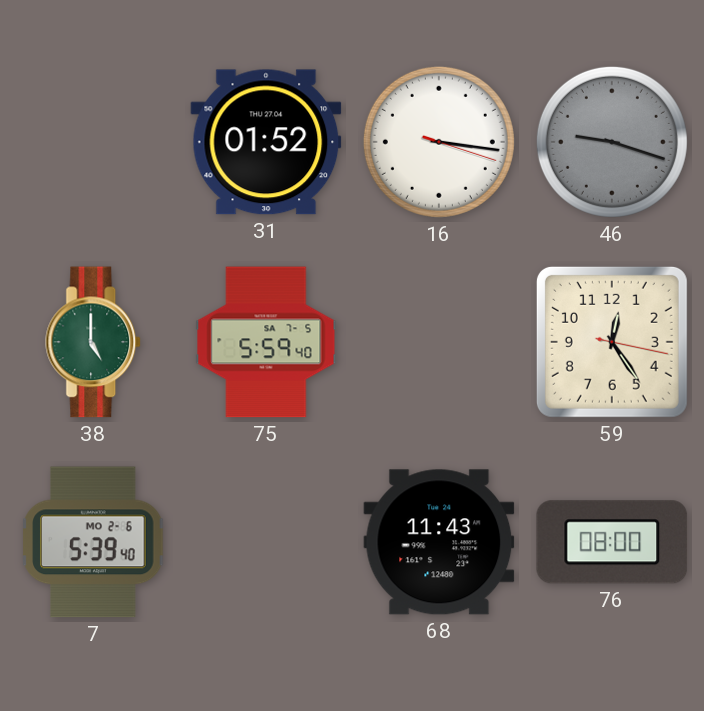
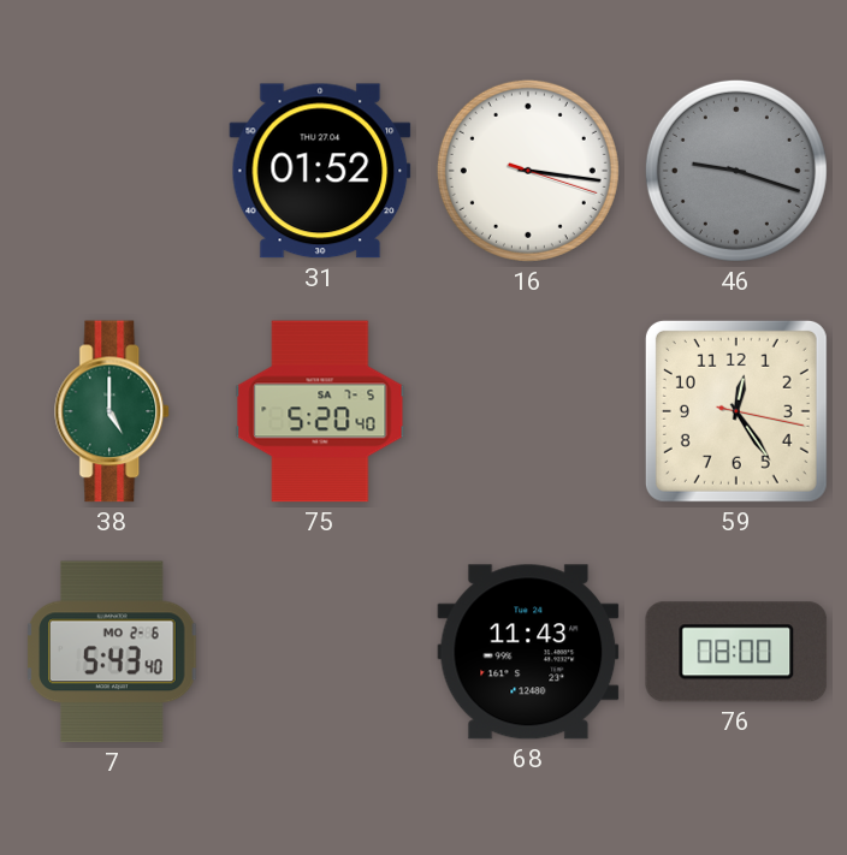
75: 5:59 -> 5:20 (320, 411)
7: 5:39 -> 5:43 (112, 652)
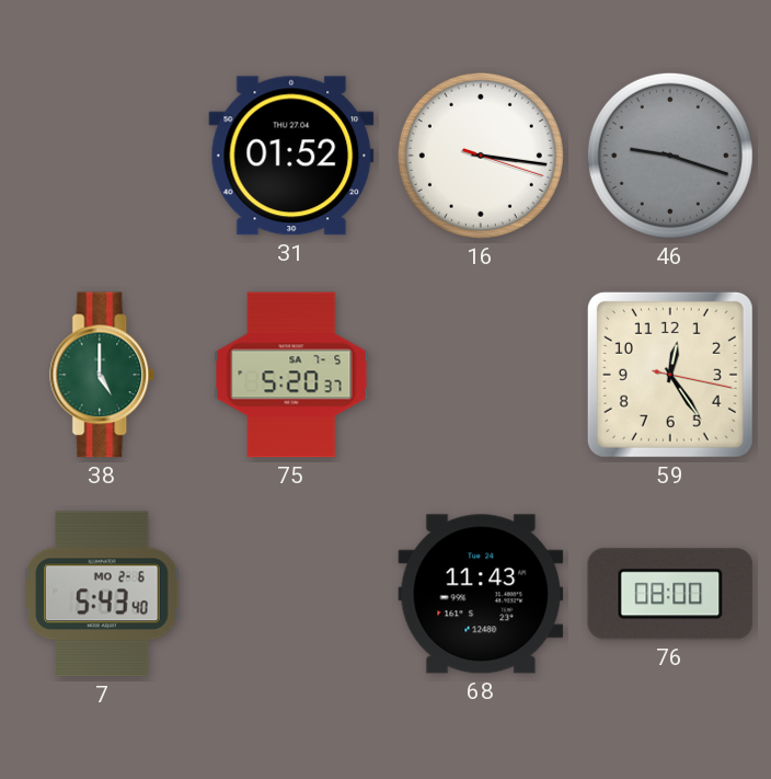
75: 5:20:40 -> 5:20:37 (291, 375)
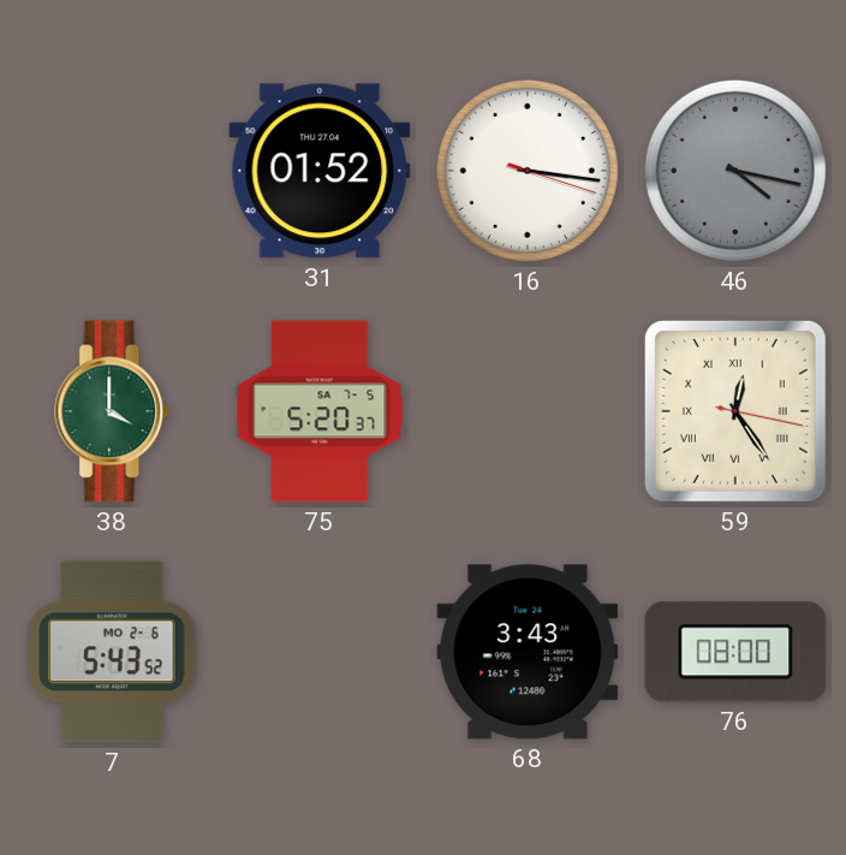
46: 9:18 -> 4:17 (735, 171)
38: 5:00 -> 4:00 (113, 411)
59 numerals: Arabic -> Roman (735, 411)
7: 5:43:40 -> 5:43:52 (112, 652)
68: 11:43 -> 3:43 (528, 652)
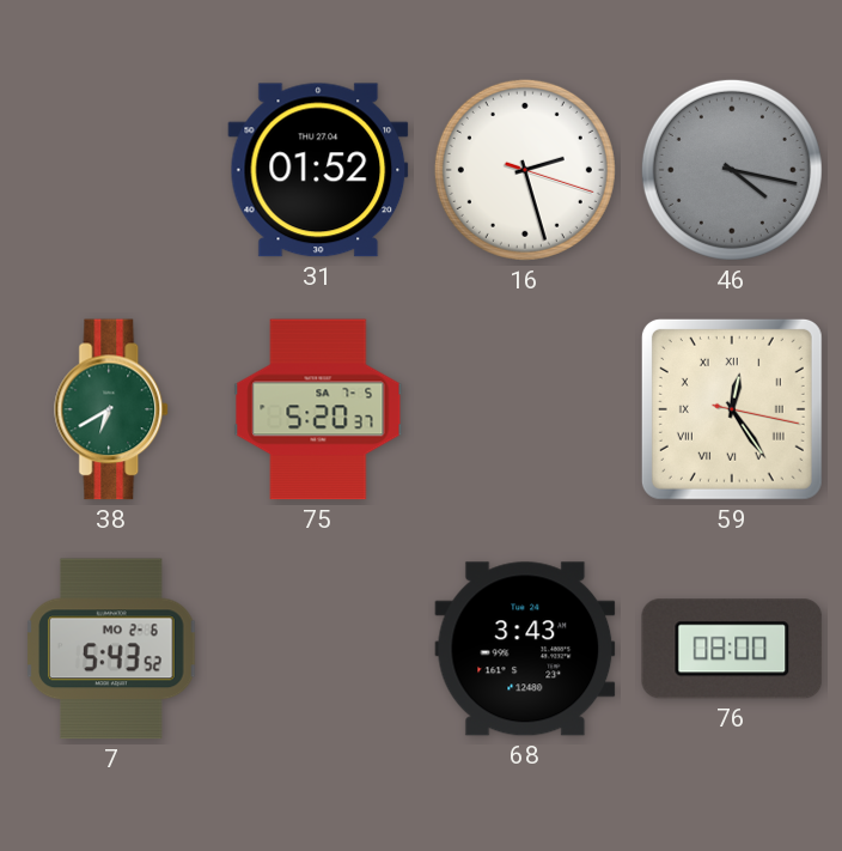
16: 3:16 -> 2:27 (525, 170)
38: 4:00 -> 6:40 (112, 409)
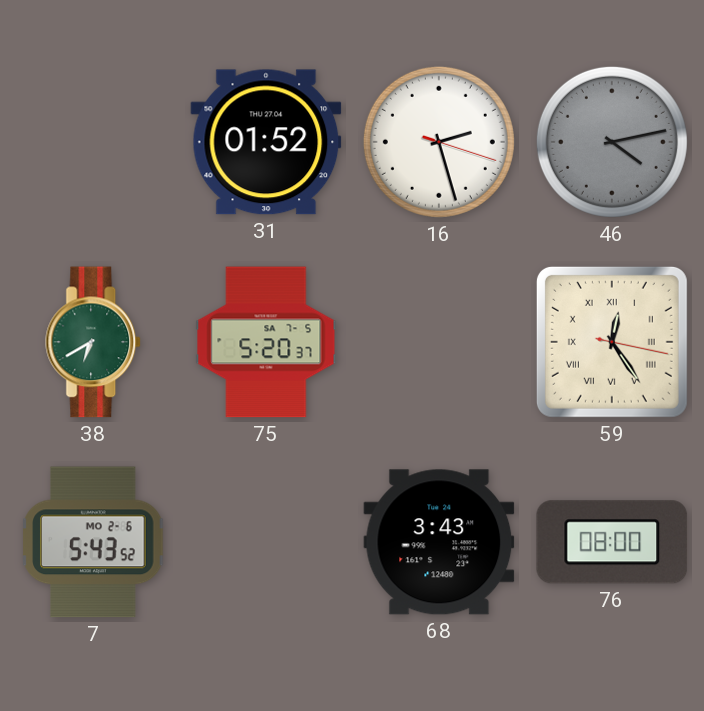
46: 4:17 -> 4:13 (612, 142)
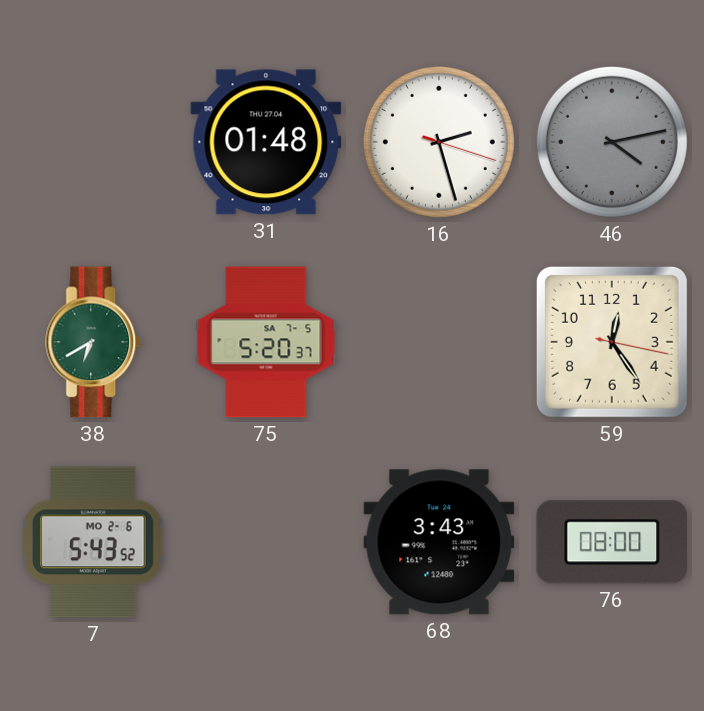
31: 01:52 -> 01:48 (266, 142)
59 numerals: Roman -> Arabic (612, 342)
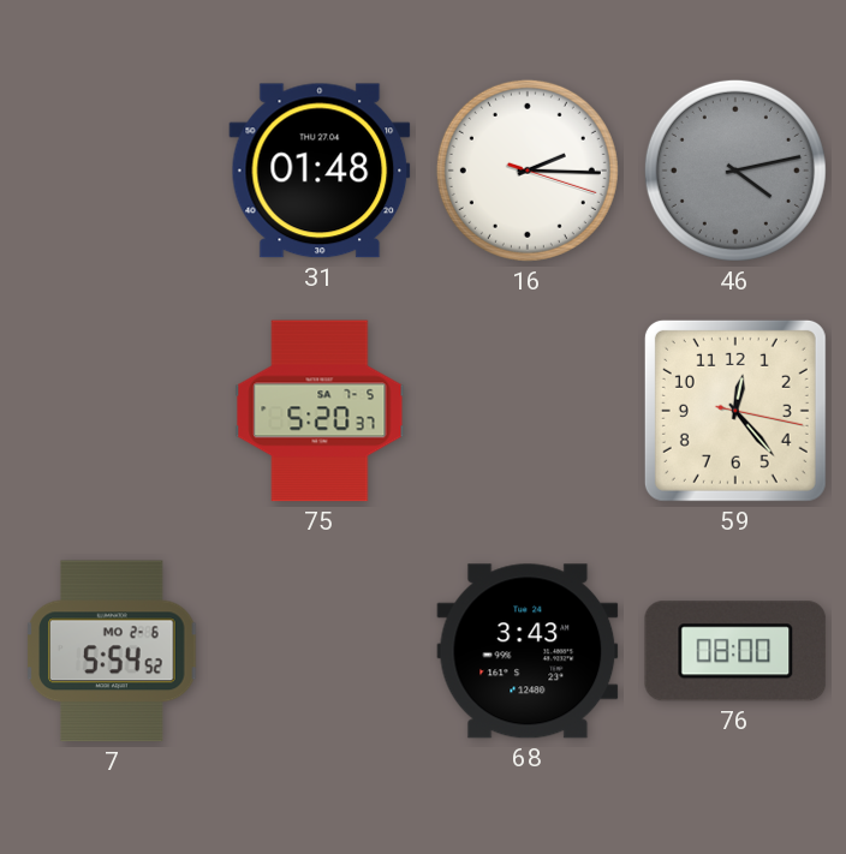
16: 2:27 -> 2:15 (528, 171)
38: 6:40 -> none (94, 342)
59: 12:24 -> 12:23 (735, 411)
7: 5:43 -> 5:54 (112, 651)
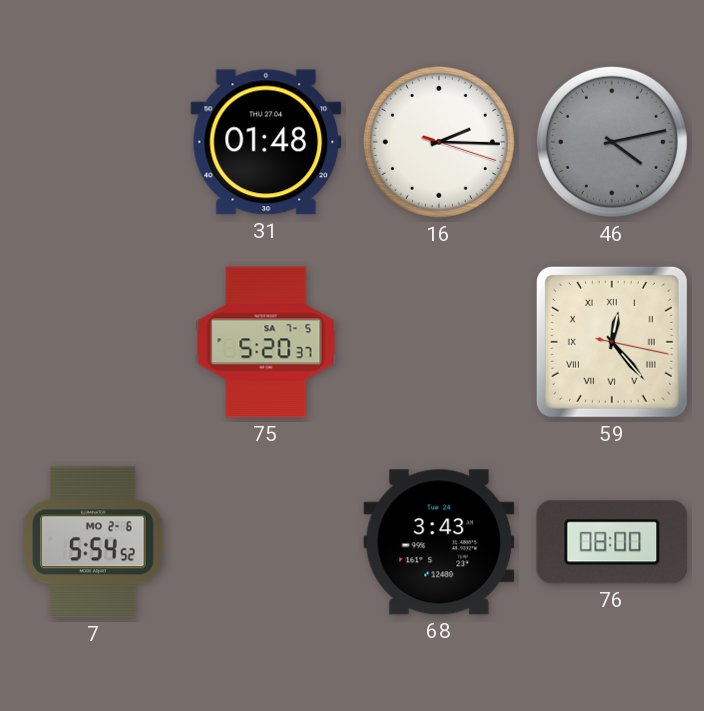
59 numerals: Arabic -> Roman (612, 342)
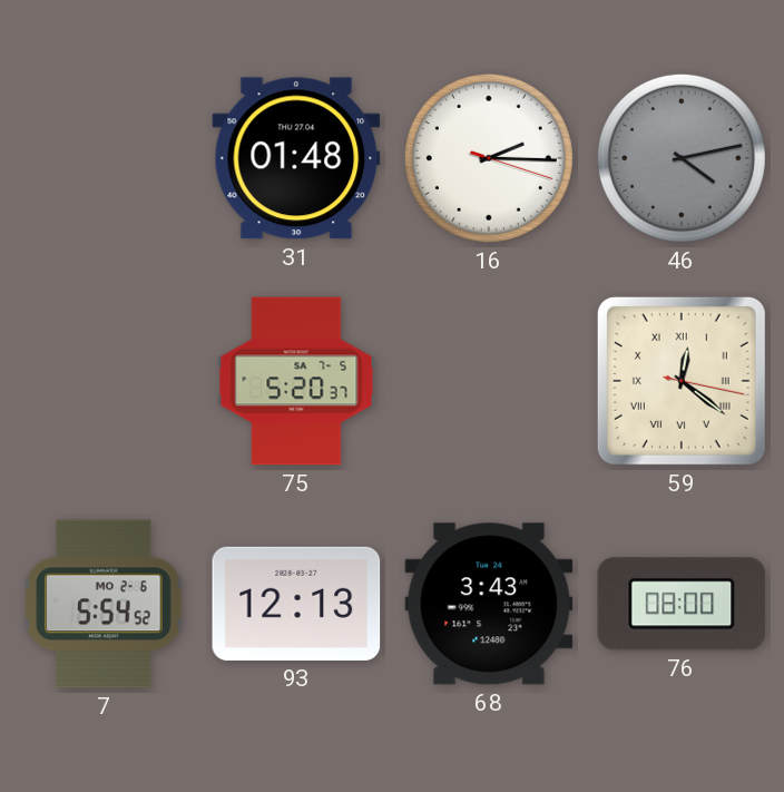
59: 12:23 -> 12:21 (682, 381)
93: none -> 12:13 (296, 604)
